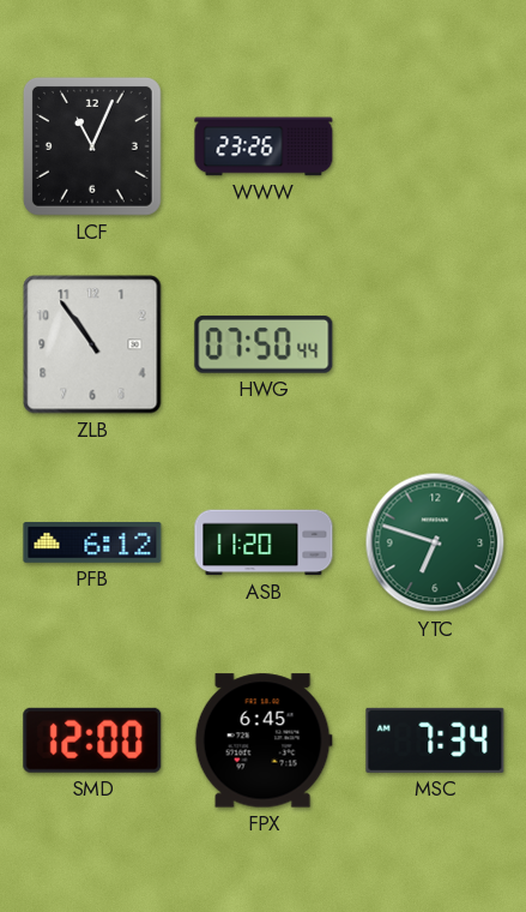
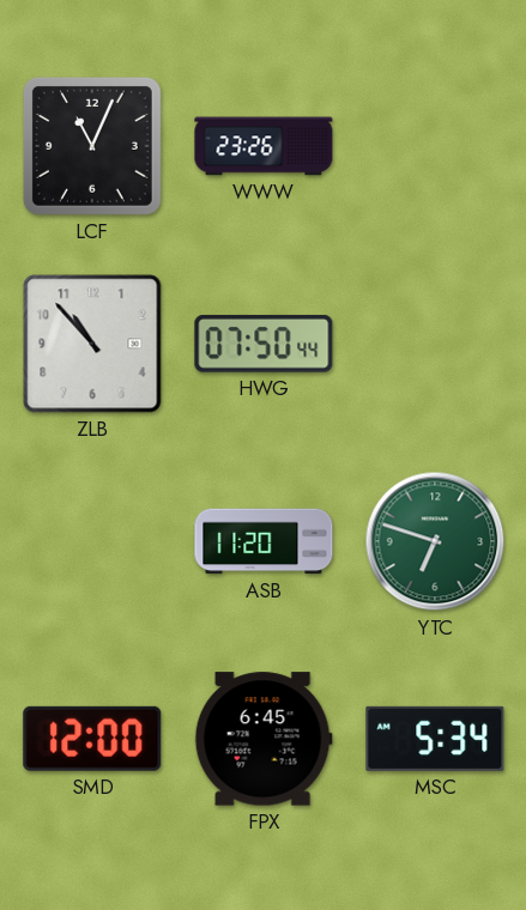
ZLB: 10:54 -> 10:53 (92, 344)
PFB: 6:12 -> none (92, 544)
MSC: 7:34 -> 5:34 (435, 739)
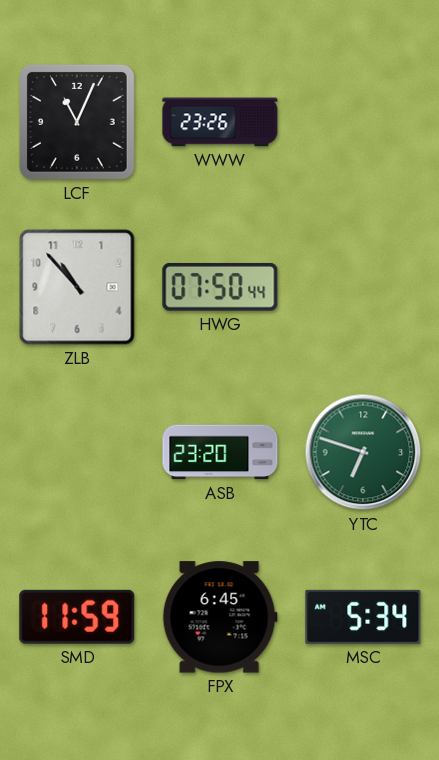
ASB: 11:20 -> 23:20 (220, 452)
SMD: 12:00 -> 11:59 (77, 617)
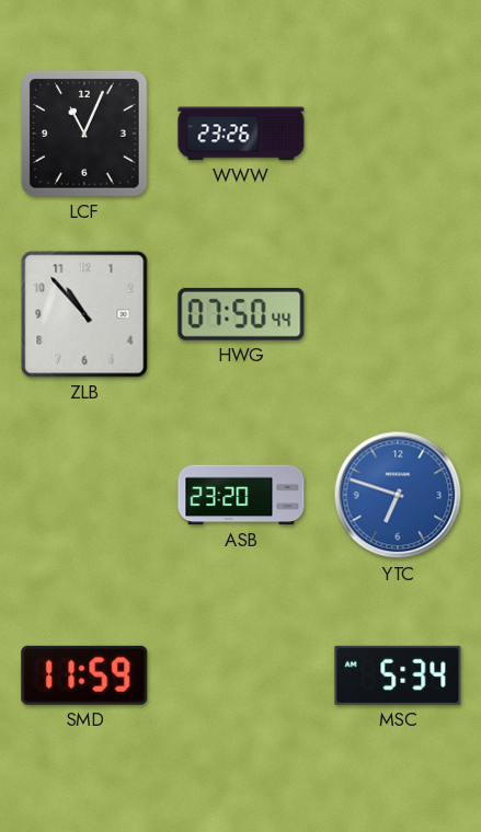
YTC dial: green -> blue (398, 495)
FPX: 6:45 -> none (220, 617)
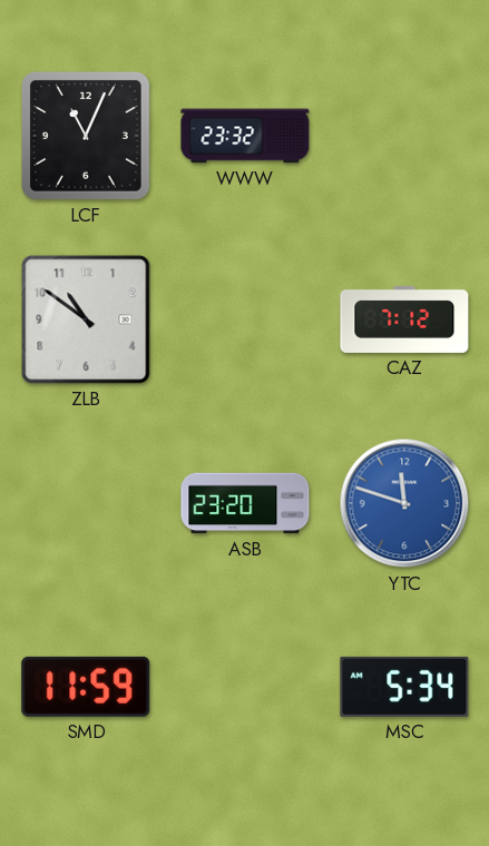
WWW: 23:26 -> 23:32 (245, 136)
ZLB: 10:53 -> 10:51 (86, 319)
HWG: 07:50 -> none (241, 314)
CAZ: none -> 7:12 (404, 319)
YTC: 6:48 -> 11:48 (404, 503)
